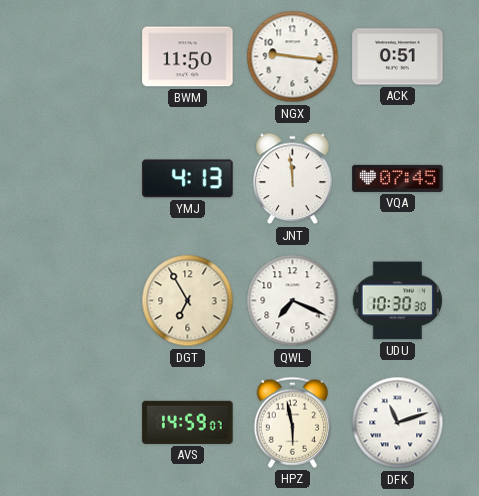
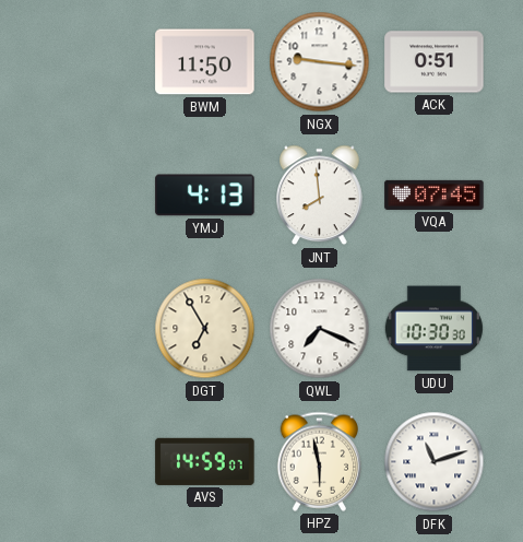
JNT: 11:59 -> 7:59 (320, 196)
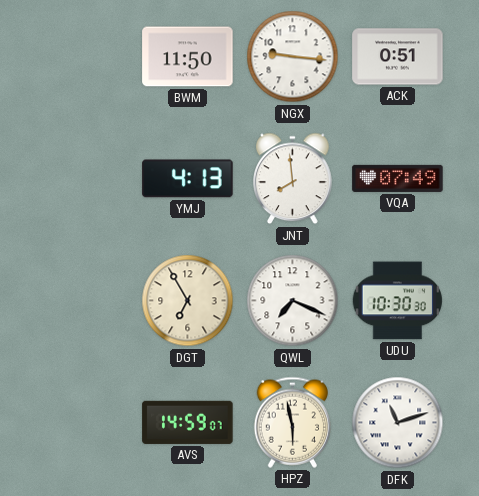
VQA: 07:45 -> 07:49 (398, 178)
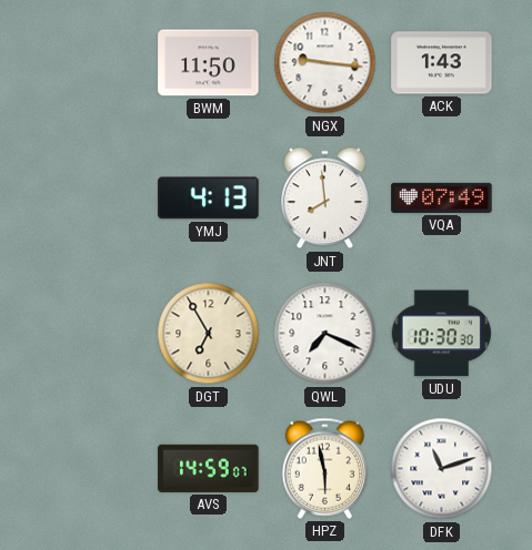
ACK: 0:51 -> 1:43 (442, 63)
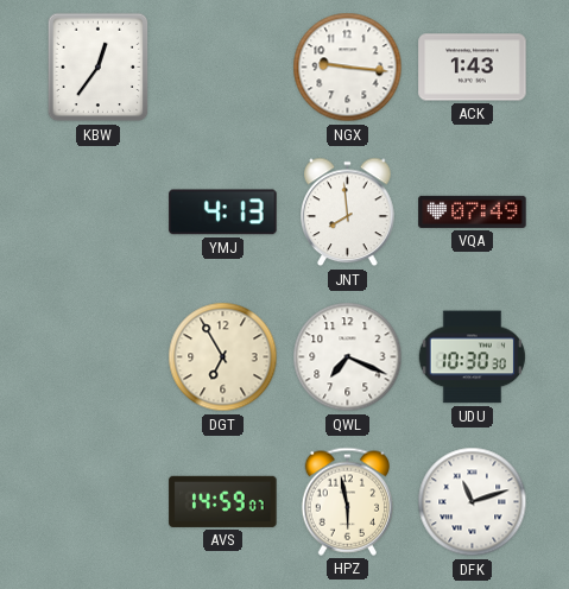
KBW: none -> 12:36 (99, 68)
BWM: 11:50 -> none (209, 63)
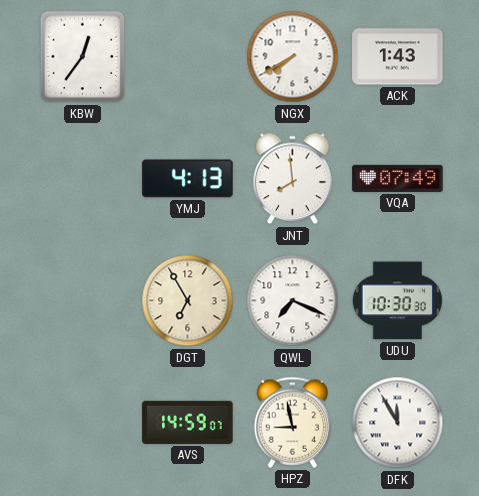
NGX: 9:16 -> 7:40 (293, 57)
HPZ: 5:58 -> 8:58 (292, 422)
DFK: 11:12 -> 11:55 (398, 423)
